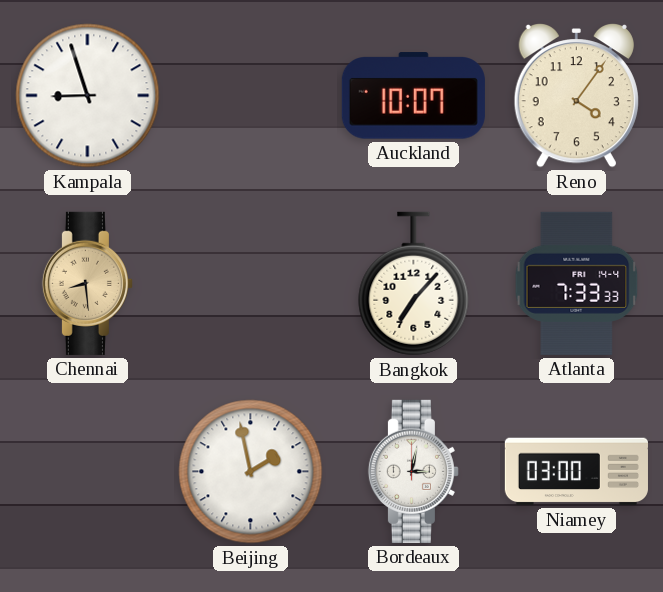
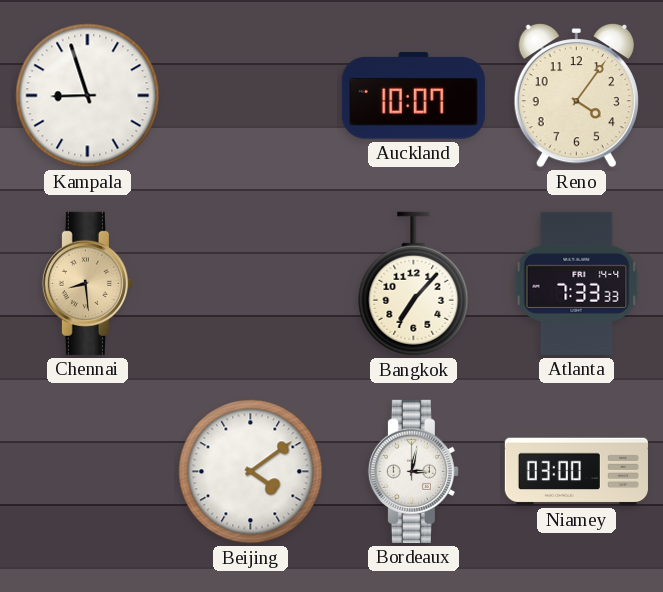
Beijing: 1:58 -> 4:09 (251, 472)
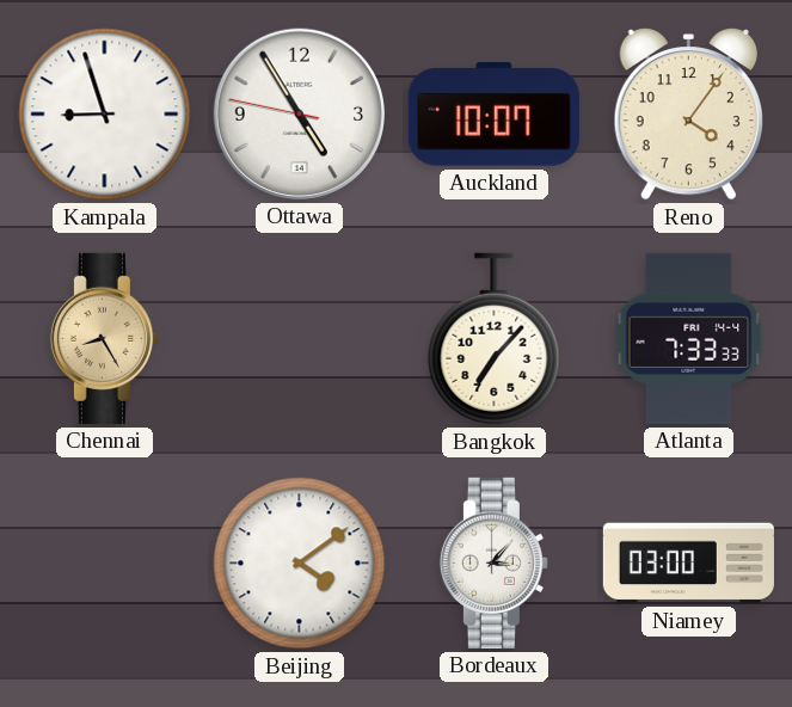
Ottawa: none -> 4:54 (299, 113)
Chennai: 8:29 -> 8:25 (104, 338)
Bordeaux: 3:02 -> 3:07 (493, 562)
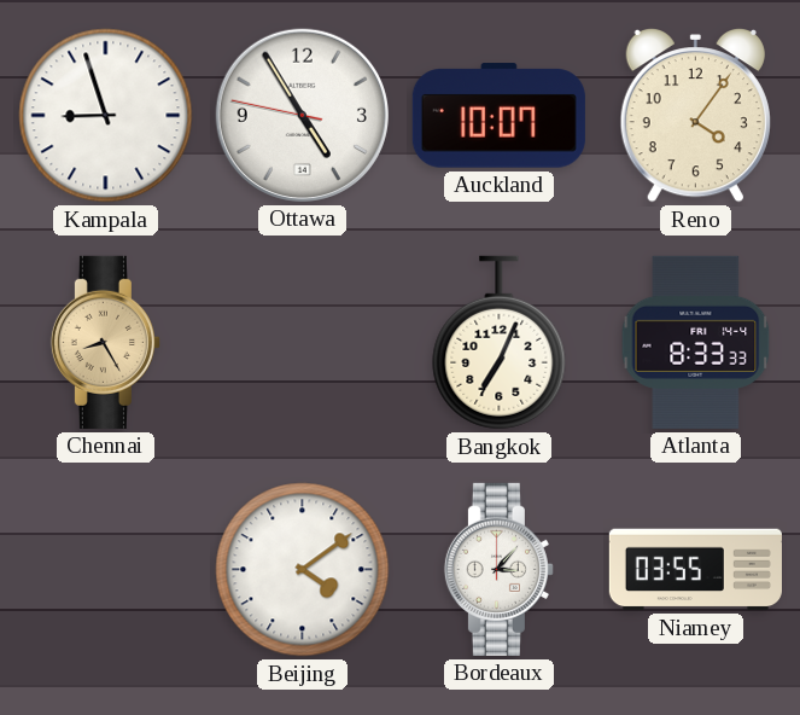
Bangkok: 7:07 -> 7:04 (500, 343)
Atlanta: 7:33 -> 8:33 (696, 342)
Niamey: 03:00 -> 03:55 (695, 570)
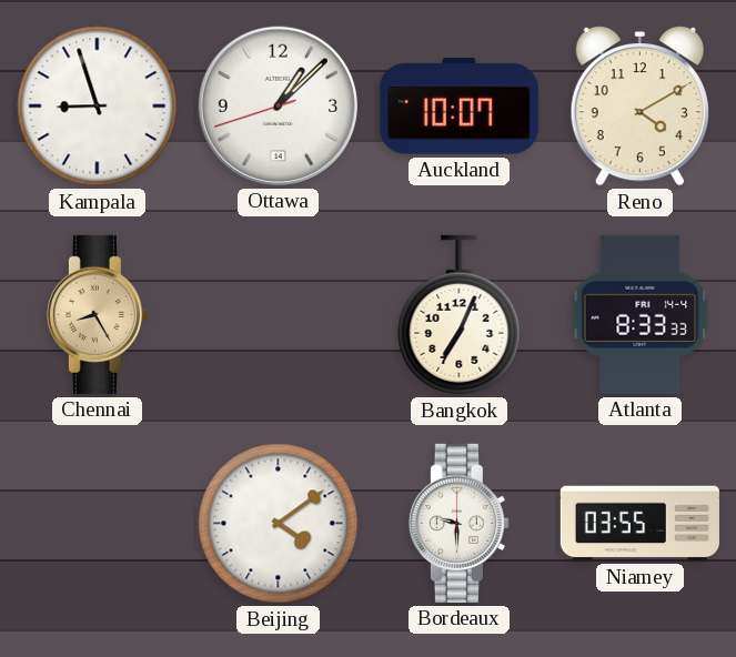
Ottawa: 4:54 -> 1:07 (278, 105)
Reno: 4:06 -> 4:10 (639, 107)
Bordeaux: 3:07 -> 9:30 (458, 523)
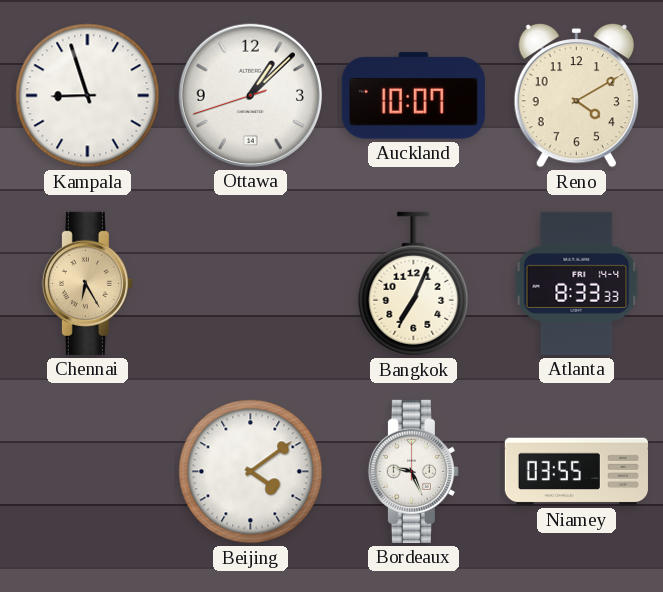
Chennai: 8:25 -> 6:25 (87, 283)
Bordeaux: 9:30 -> 9:26 (413, 471)
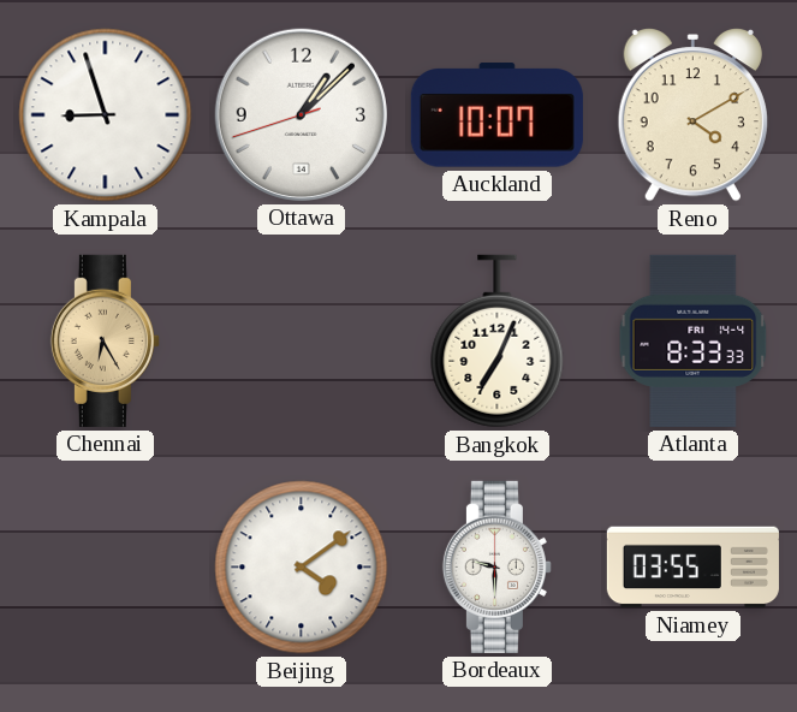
Bordeaux: 9:26 -> 9:30 (496, 566)
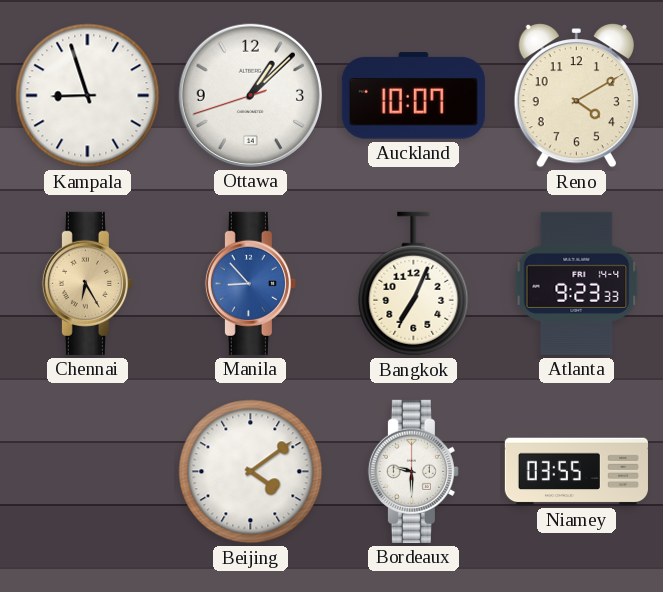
Manila: none -> 8:53 (250, 283)
Atlanta: 8:33 -> 9:23 (577, 283)
